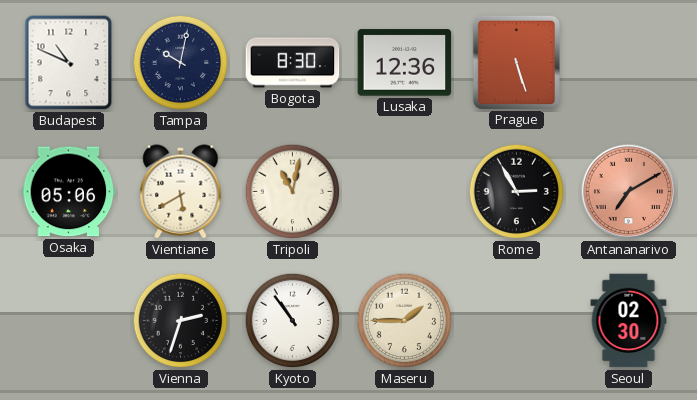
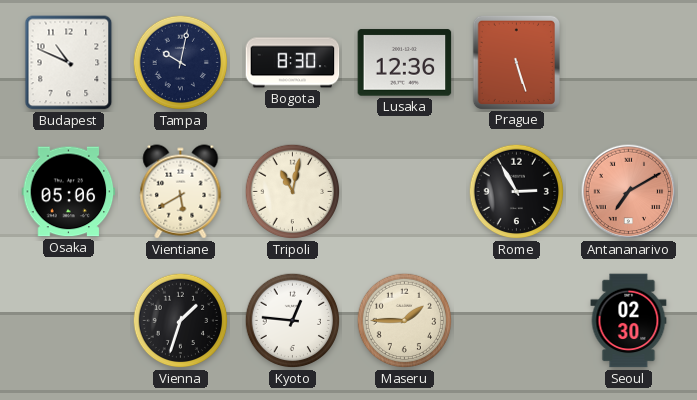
Vienna: 2:33 -> 1:33 (181, 321)
Kyoto: 10:54 -> 12:46 (293, 321)
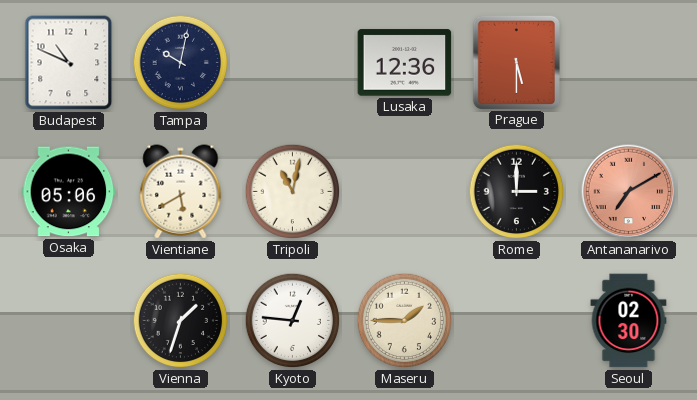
Bogota: 8:30 -> none (293, 63)
Prague: 5:27 -> 5:30 (516, 62)
Rome: 2:55 -> 3:00 (517, 192)
